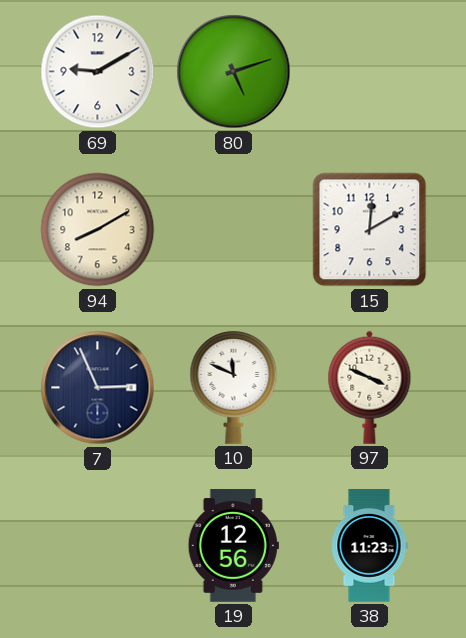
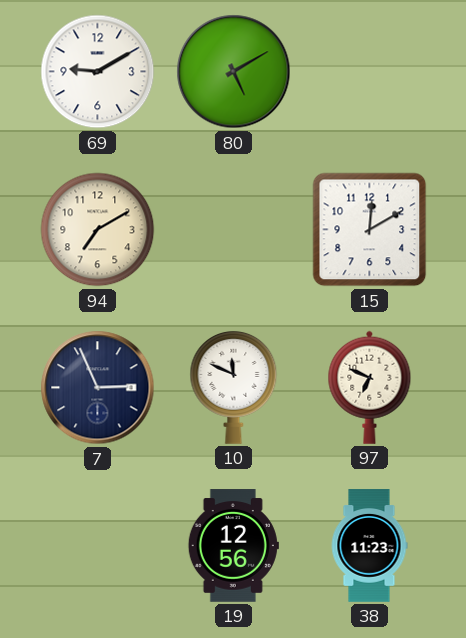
80: 5:12 -> 5:10 (234, 72)
94: 8:10 -> 7:10 (98, 230)
97: 3:49 -> 6:49 (370, 387)
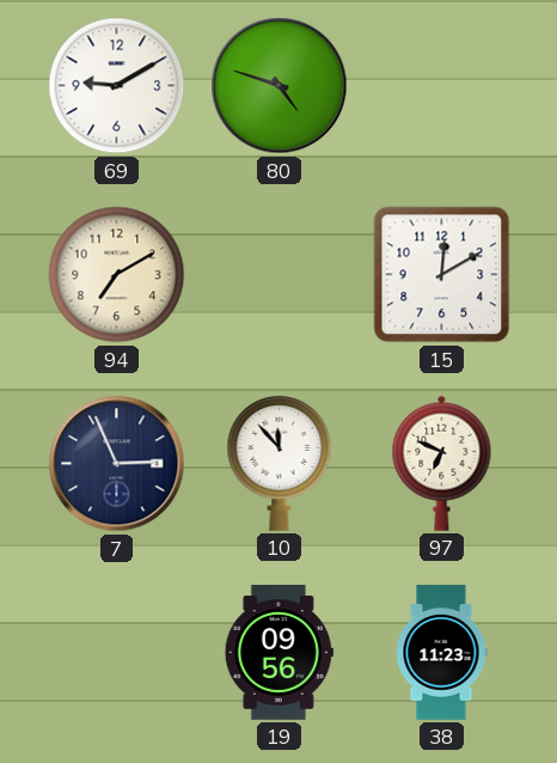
80: 5:10 -> 4:48 (280, 86)
10: 11:49 -> 11:53 (280, 464)
19: 12:56 -> 09:56 (278, 653)
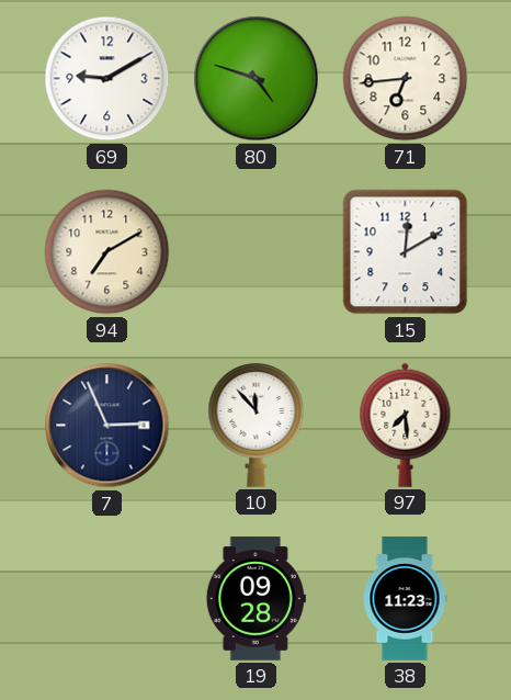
71: none -> 6:44 (406, 79)
97: 6:49 -> 7:29 (406, 425)
19: 09:56 -> 09:28 (256, 599)
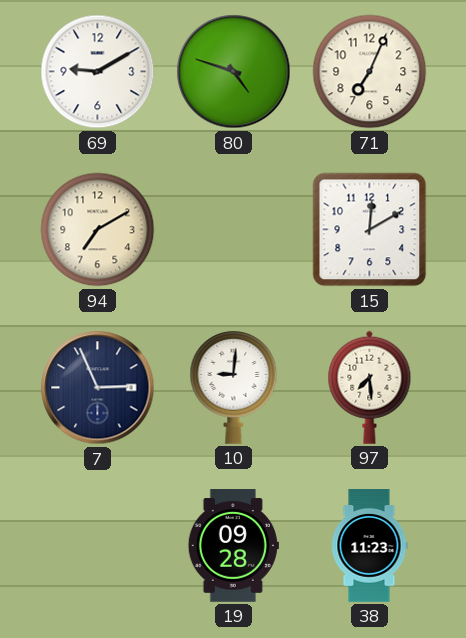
71: 6:44 -> 7:04 (370, 72)
10: 11:53 -> 9:01 (234, 388)
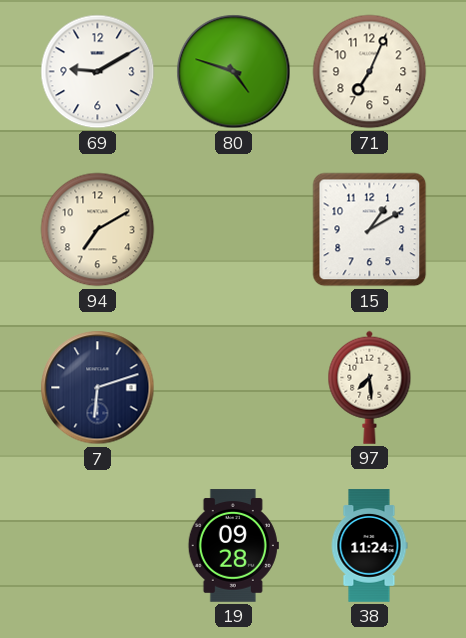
15: 12:10 -> 1:10 (370, 230)
7: 2:56 -> 6:12 (98, 388)
10: 9:01 -> none (234, 388)
38: 11:23 -> 11:24 (369, 546)
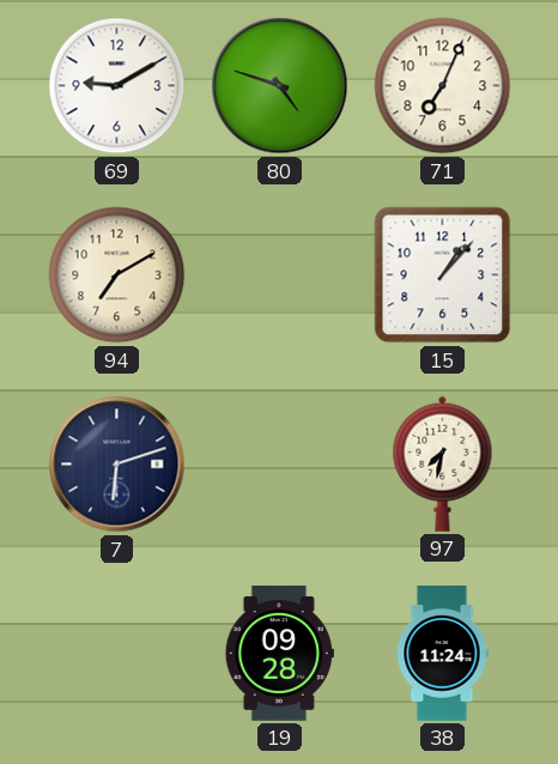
15: 1:10 -> 1:07 (443, 275)
97: 7:29 -> 7:32 (443, 463)
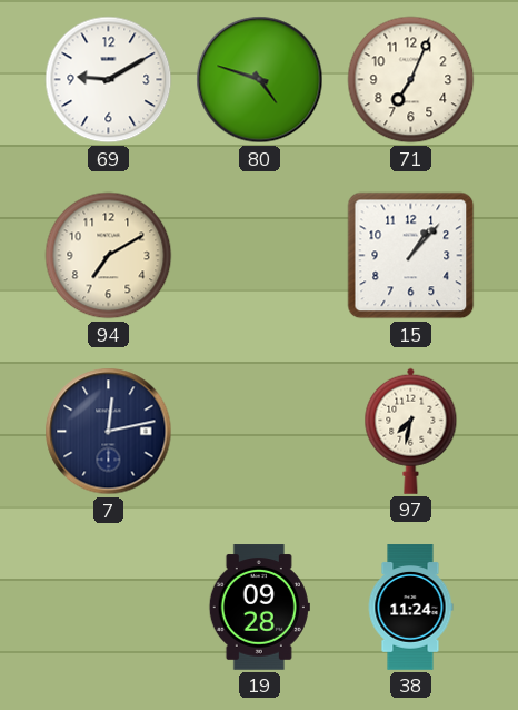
7: 6:12 -> 12:13 (109, 432)
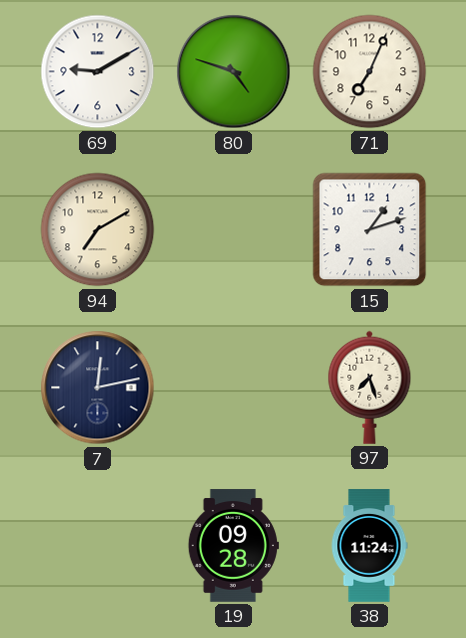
15: 1:07 -> 1:12 (370, 230)
97: 7:32 -> 7:27 (370, 387)
